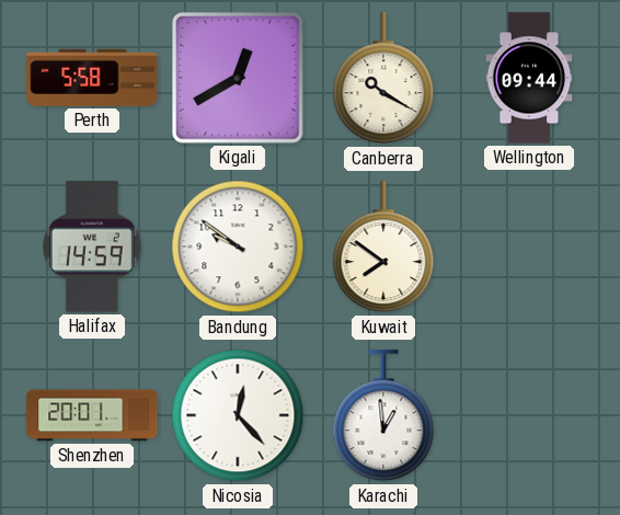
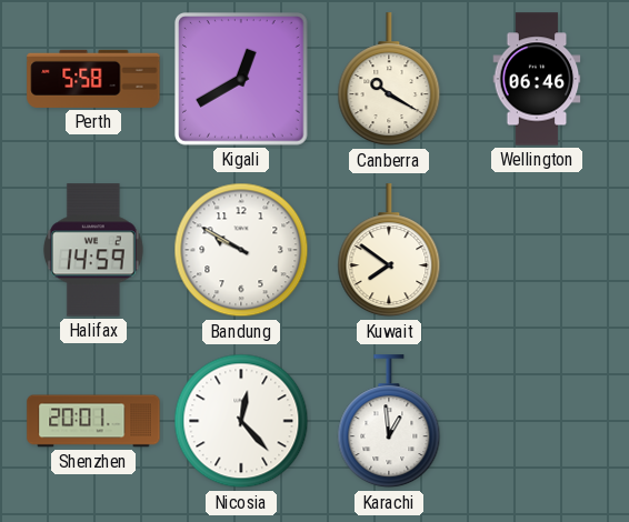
Wellington: 09:44 -> 06:46 (537, 79)
Bandung: 9:51 -> 9:50 (241, 250)
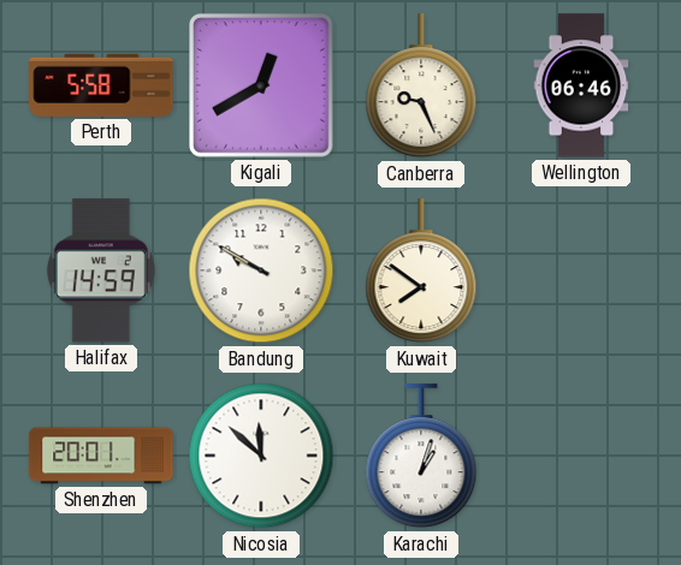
Canberra: 10:20 -> 9:26 (421, 87)
Nicosia: 12:23 -> 11:52 (261, 456)
Karachi: 12:59 -> 1:03 (421, 457)
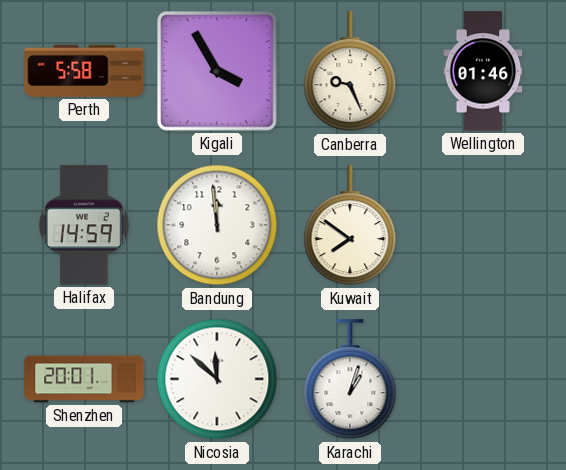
Kigali: 12:40 -> 3:55 (218, 72)
Wellington: 06:46 -> 01:46 (483, 71)
Bandung: 9:50 -> 11:59 (217, 225)
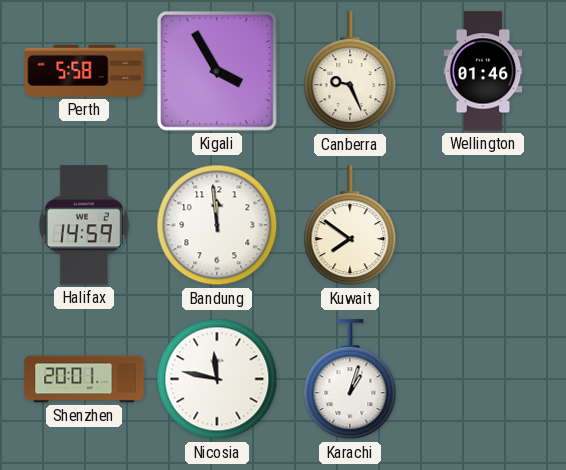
Nicosia: 11:52 -> 11:47 (217, 379)
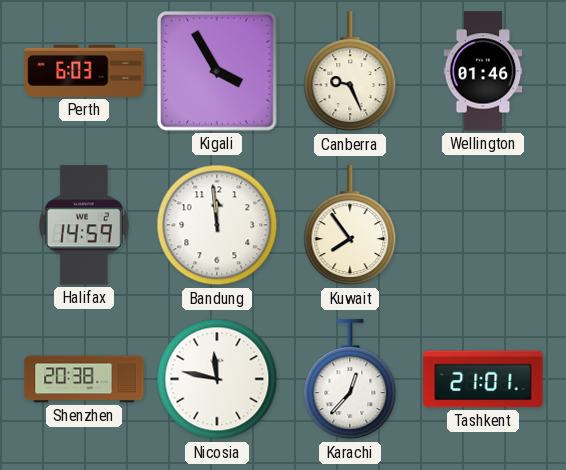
Perth: 5:58 -> 6:03 (84, 71)
Kuwait: 7:51 -> 7:54 (350, 226)
Shenzhen: 20:01 -> 20:38 (84, 379)
Karachi: 1:03 -> 12:37 (350, 380)
Tashkent: none -> 21:01 (483, 379)
